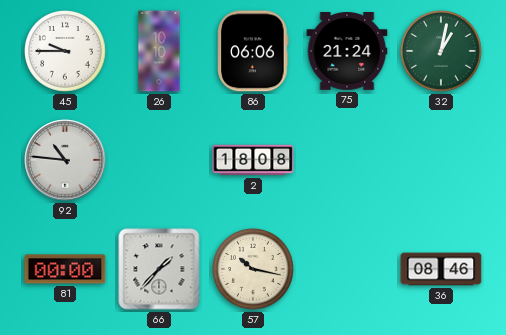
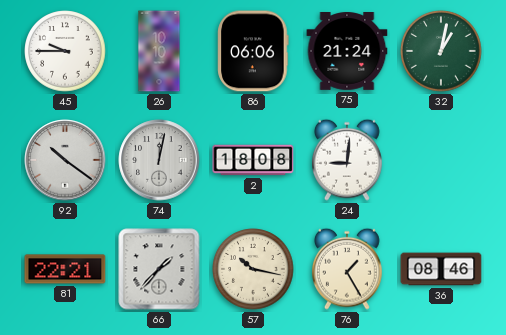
92: 10:46 -> 10:21 (65, 160)
74: none -> 12:02 (159, 160)
24: none -> 9:01 (348, 160)
81: 00:00 -> 22:21 (65, 269)
76: none -> 1:25 (348, 269)
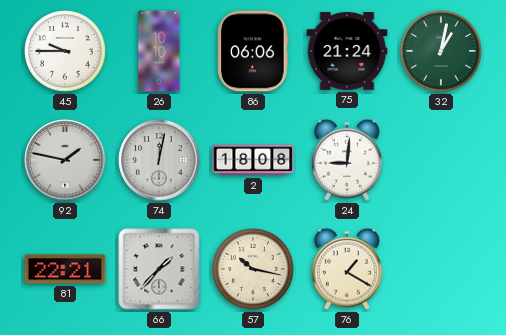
92: 10:21 -> 1:47 (65, 160)
76: 1:25 -> 1:20 (348, 269)
36: 08:46 -> none (441, 269)
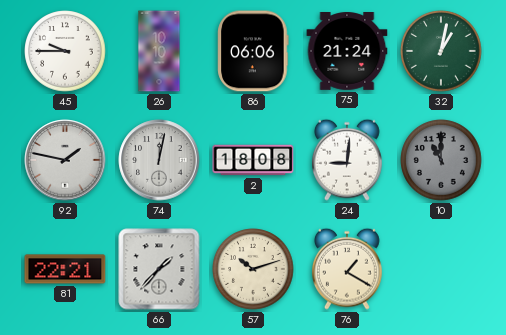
10: none -> 11:00 (441, 160)
57: 10:17 -> 10:12 (253, 269)
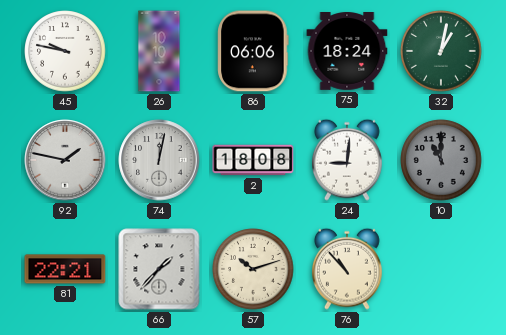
45: 9:45 -> 9:47 (65, 51)
75: 21:24 -> 18:24 (347, 52)
76: 1:20 -> 10:53 (348, 269)
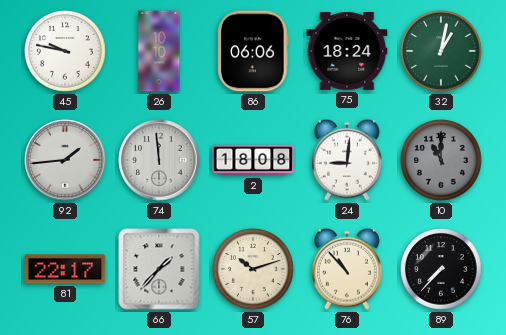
92: 1:47 -> 1:44 (65, 160)
74: 12:02 -> 11:59 (159, 160)
81: 22:21 -> 22:17 (65, 269)
89: none -> 7:37 (441, 269)
